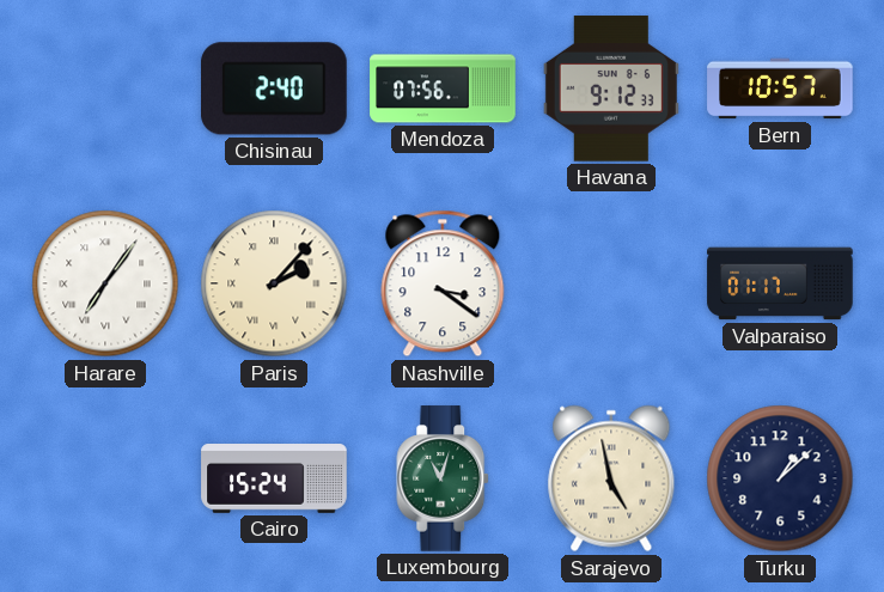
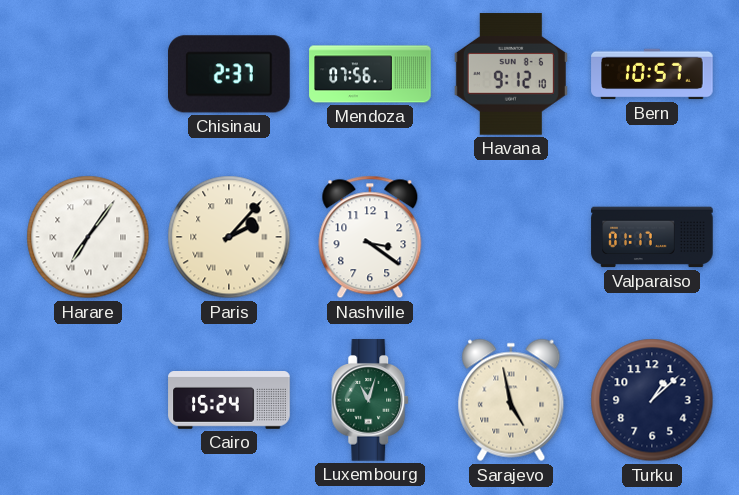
Chisinau: 2:40 -> 2:37 (230, 74)
Havana: 9:12:33 -> 9:12:10 (511, 74)
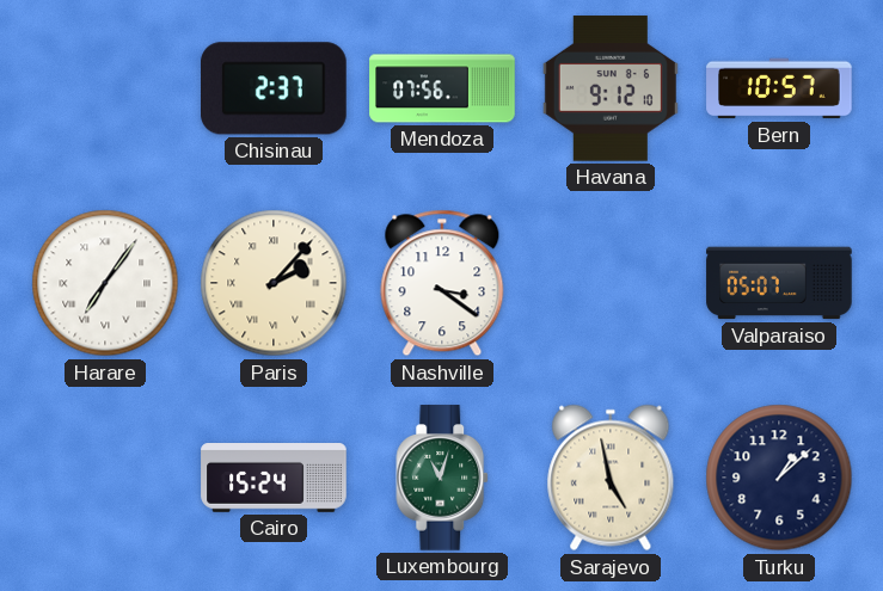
Valparaiso: 01:17 -> 05:07 (779, 283)
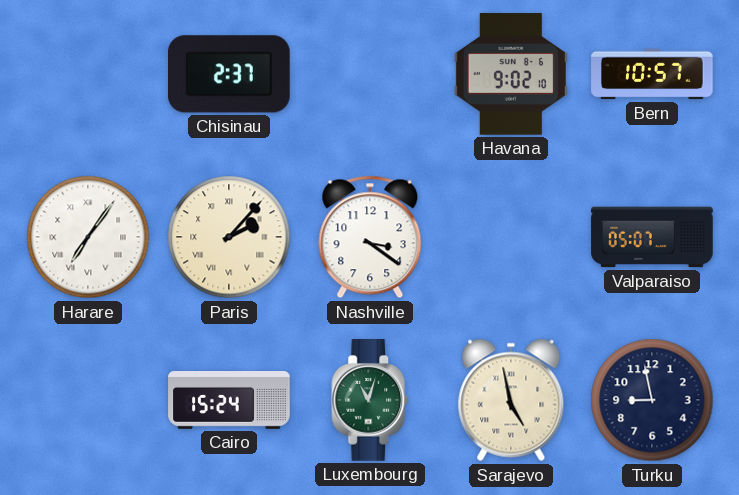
Mendoza: 07:56 -> none (442, 88)
Havana: 9:12 -> 9:02 (511, 74)
Turku: 1:08 -> 8:58 (652, 400)
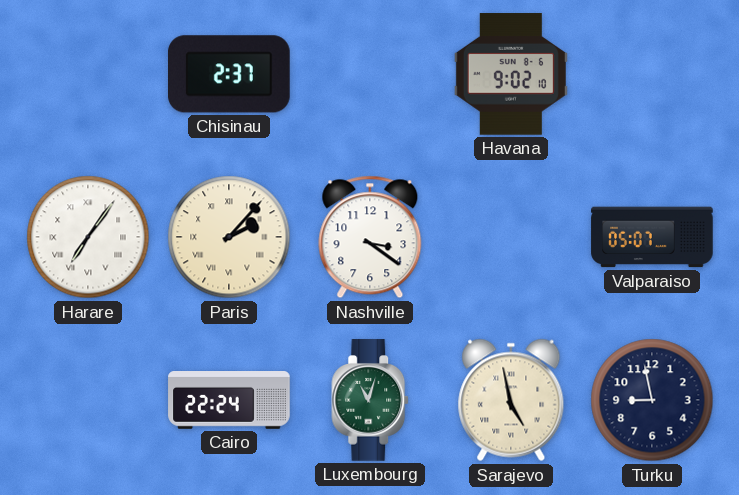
Bern: 10:57 -> none (652, 74)
Cairo: 15:24 -> 22:24 (229, 401)
